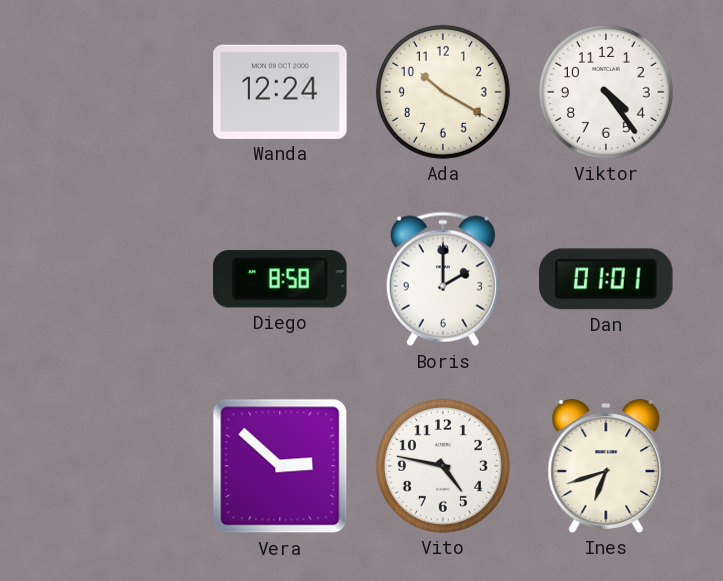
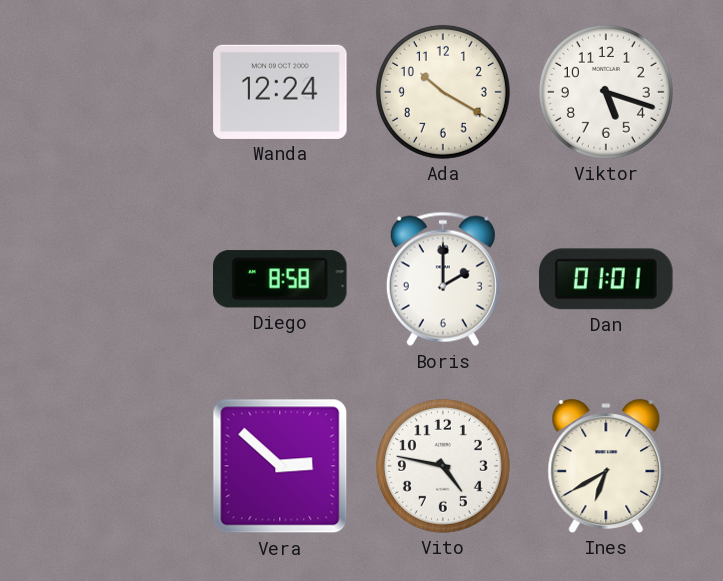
Viktor: 4:24 -> 5:18 (606, 92)
Ines: 6:42 -> 6:40 (606, 466)
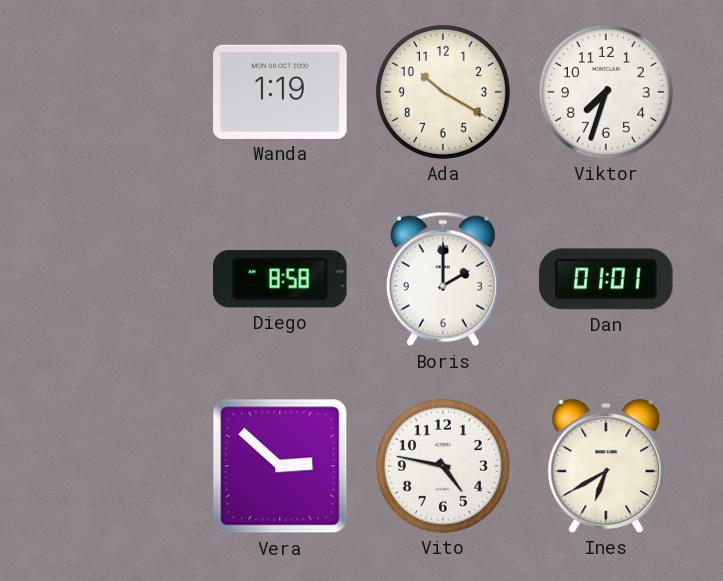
Wanda: 12:24 -> 1:19 (280, 92)
Viktor: 5:18 -> 7:33 (606, 92)
